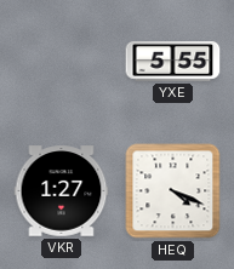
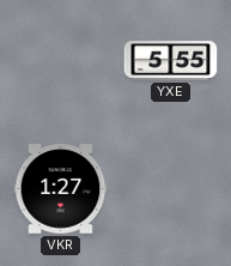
HEQ: 4:19 -> none (173, 191)
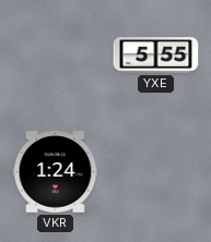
VKR: 1:27 -> 1:24 (56, 172)
